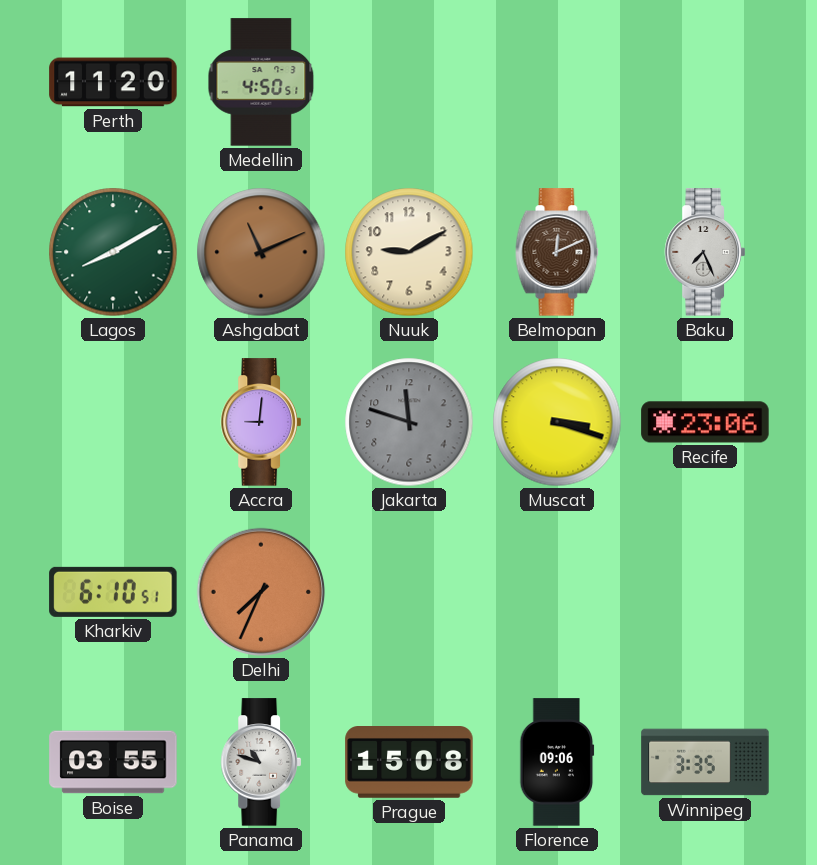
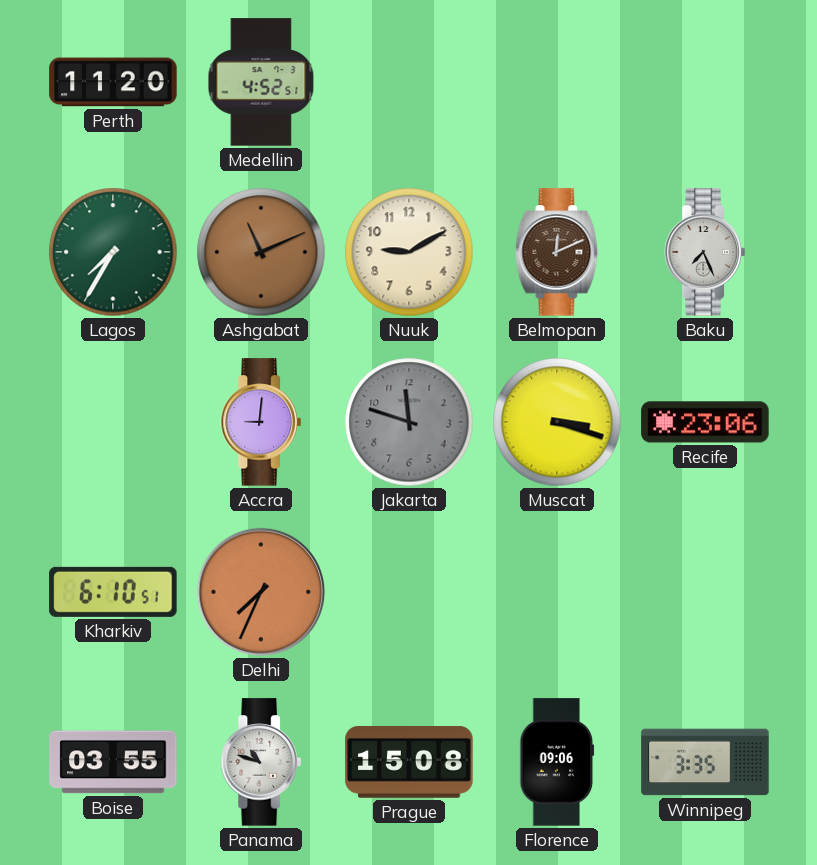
Medellin: 4:50 -> 4:52 (261, 82)
Lagos: 8:10 -> 7:35 (113, 252)
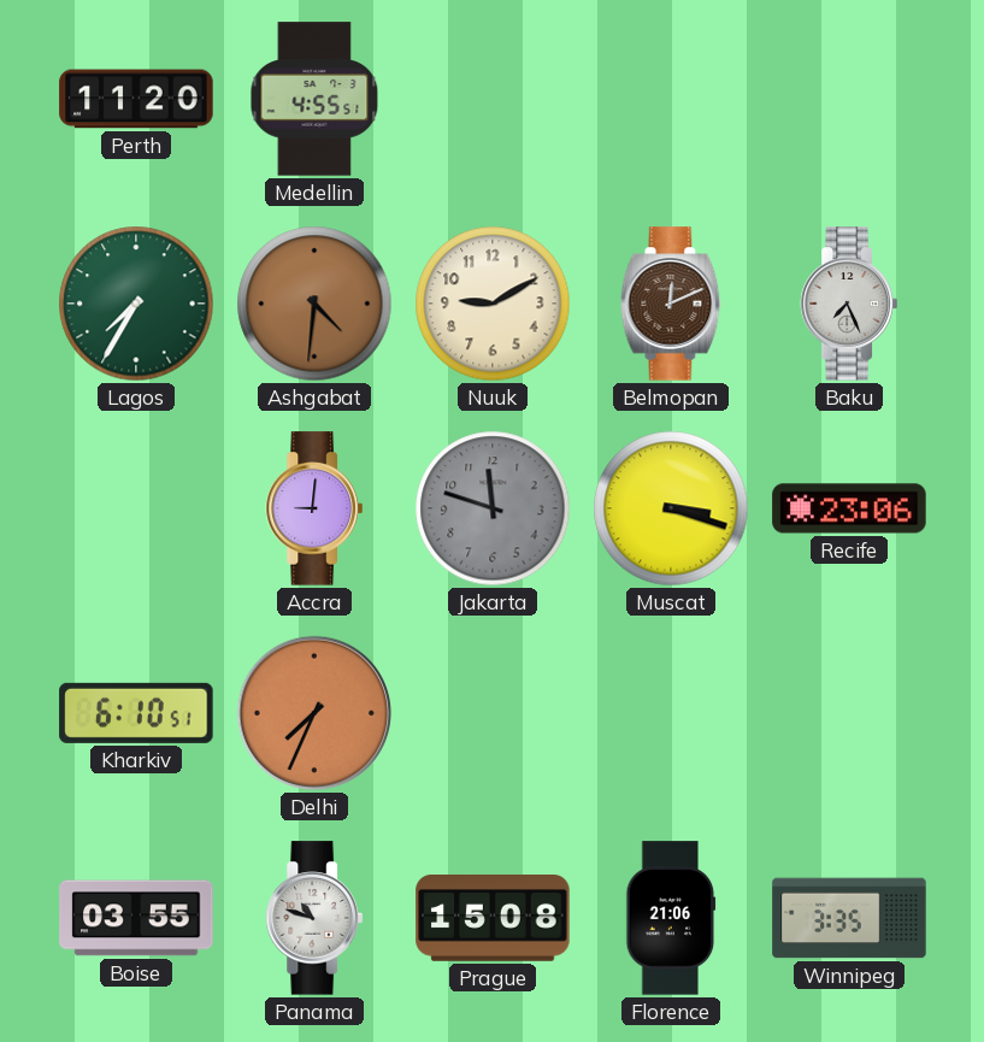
Medellin: 4:52 -> 4:55 (314, 99)
Ashgabat: 11:11 -> 4:31 (314, 304)
Florence: 09:06 -> 21:06 (671, 918)
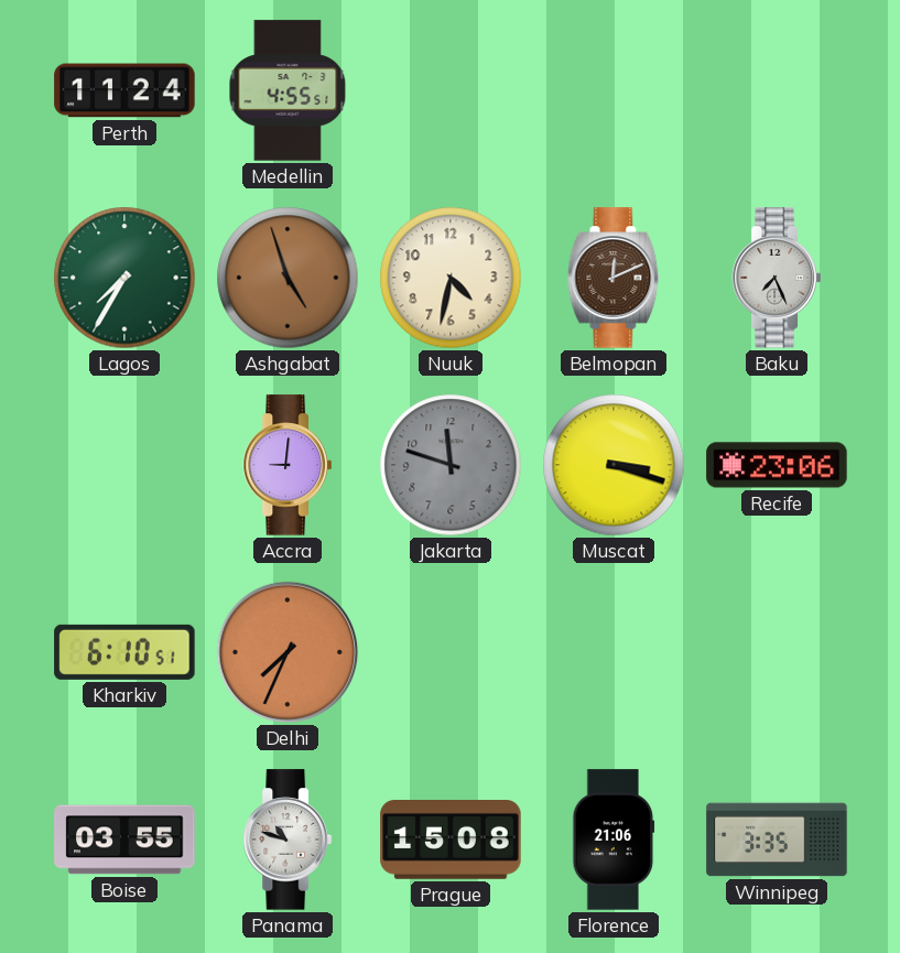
Perth: 11:20 -> 11:24 (124, 90)
Ashgabat: 4:31 -> 4:57 (288, 278)
Nuuk: 9:10 -> 4:32 (451, 278)
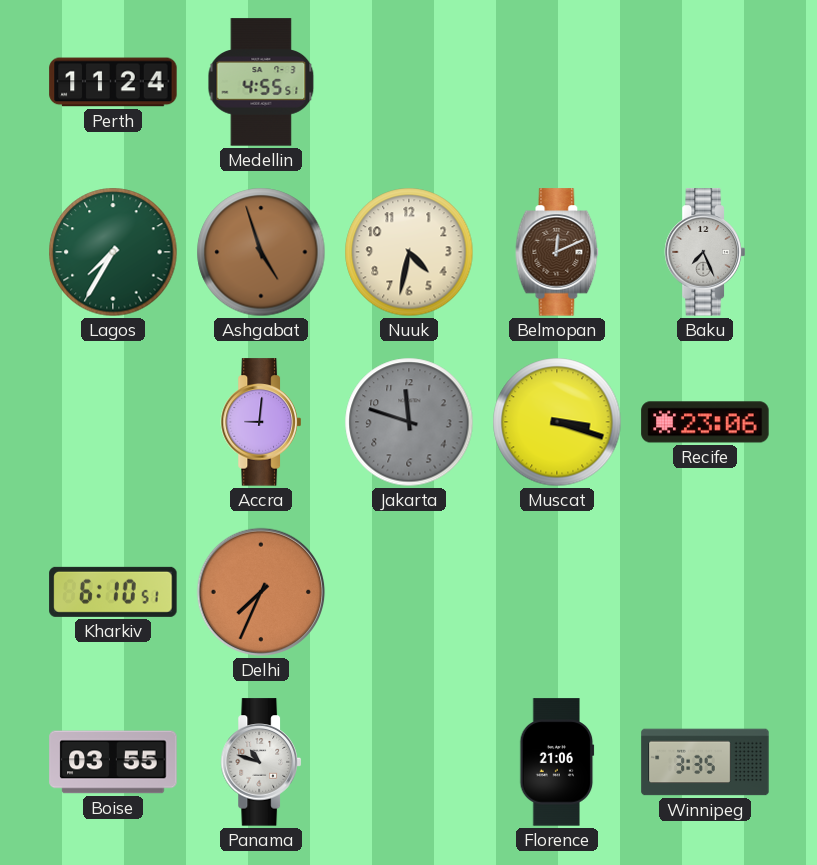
Prague: 15:08 -> none (451, 841)
